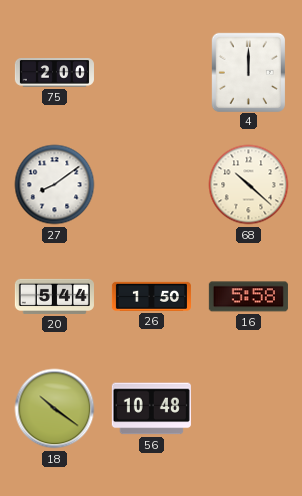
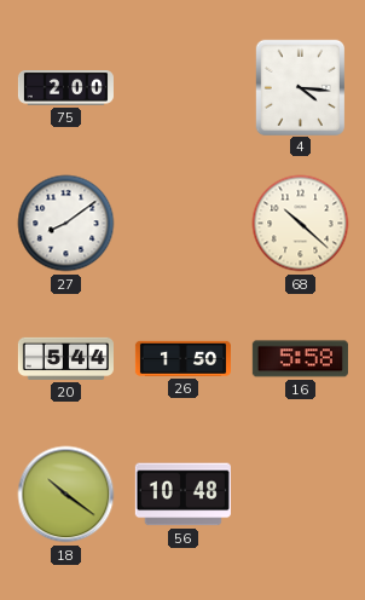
4: 12:00 -> 4:16 (300, 87)
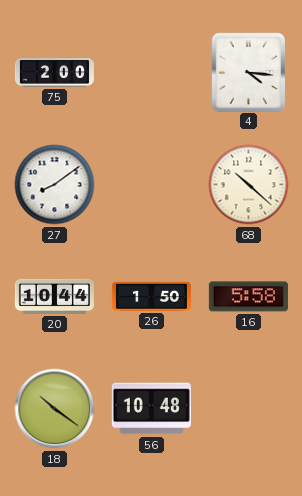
20: 5:44 -> 10:44 (54, 296)
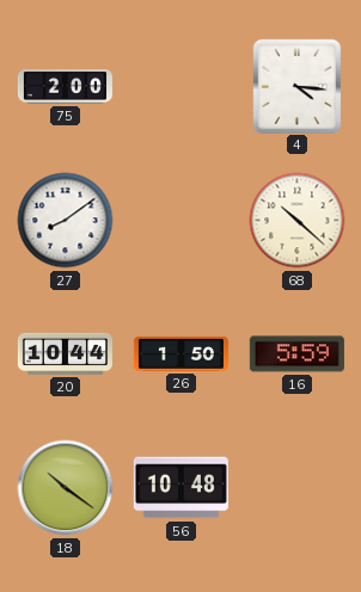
16: 5:58 -> 5:59 (296, 354)
